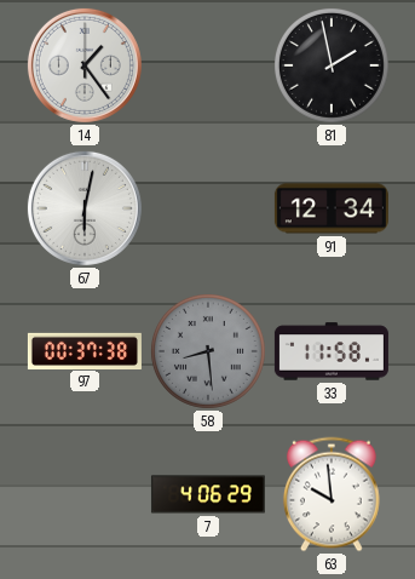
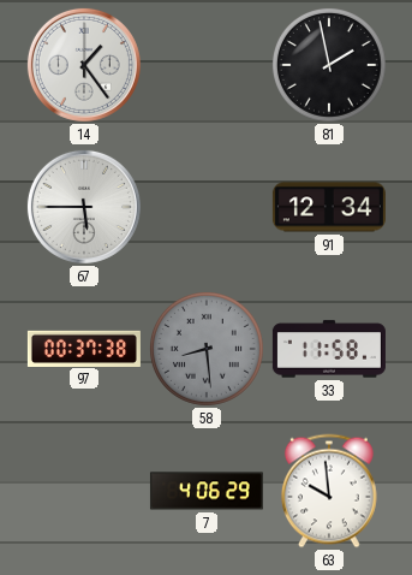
67: 6:02 -> 5:45 (84, 207)
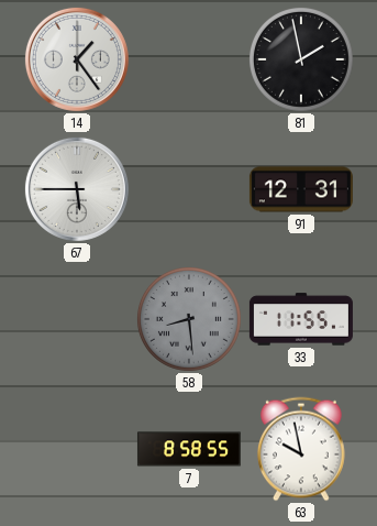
91: 12:34 -> 12:31 (301, 189)
97: 00:37 -> none (84, 348)
33: 11:58 -> 11:55 (301, 319)
7: 4:06 -> 8:58 (189, 449)
63: 9:59 -> 9:58 (301, 449)
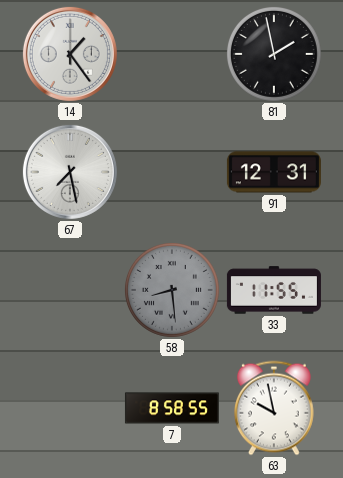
67: 5:45 -> 7:28 (70, 172)
